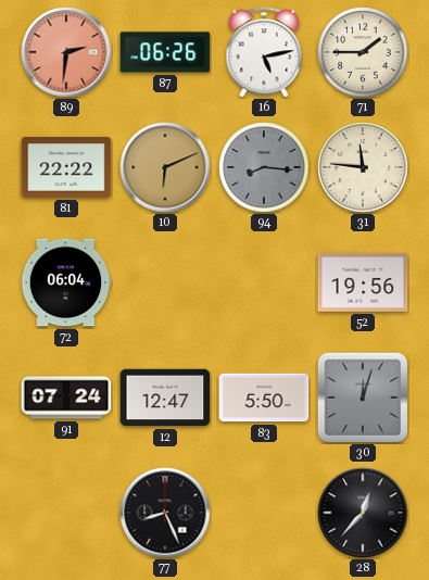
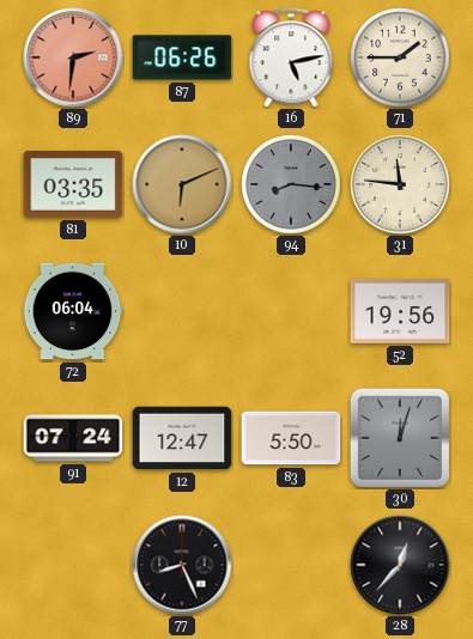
81: 22:22 -> 03:35 (73, 184)
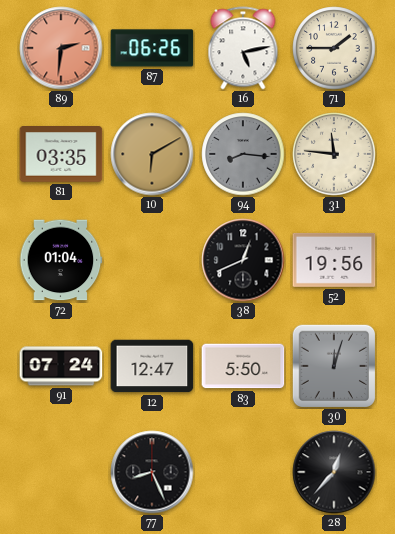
10: 6:11 -> 6:10 (152, 154)
72: 06:04 -> 01:04 (61, 260)
38: none -> 12:41 (243, 260)
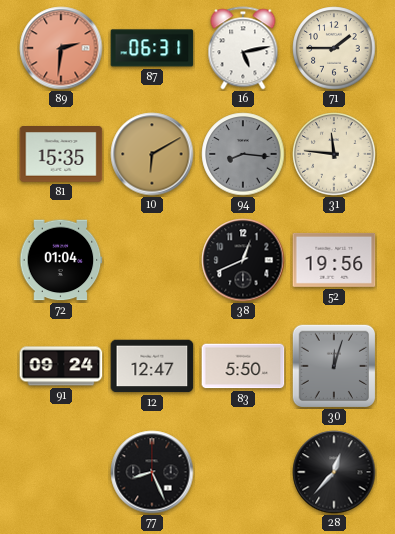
87: 06:26 -> 06:31 (152, 48)
81: 03:35 -> 15:35 (61, 154)
91: 07:24 -> 09:24 (61, 366)
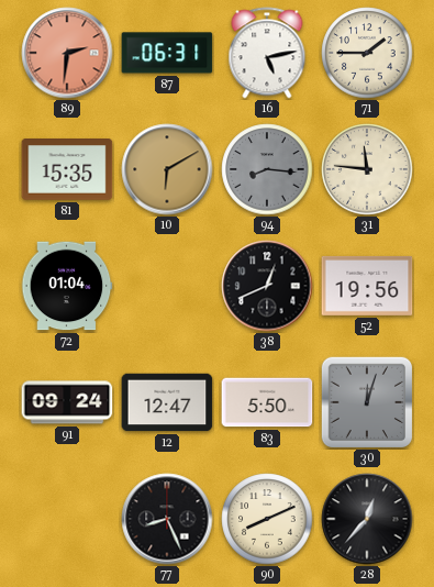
90: none -> 8:11 (267, 519)
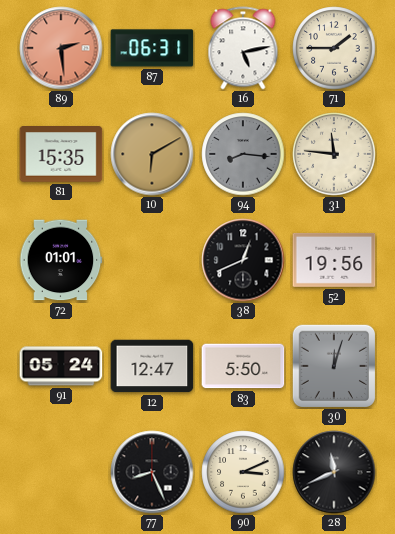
89: 2:31 -> 2:29 (61, 48)
72: 01:04 -> 01:01 (61, 260)
91: 09:24 -> 05:24 (61, 366)
90: 8:11 -> 3:11 (243, 472)
28: 12:37 -> 11:41 (334, 472)
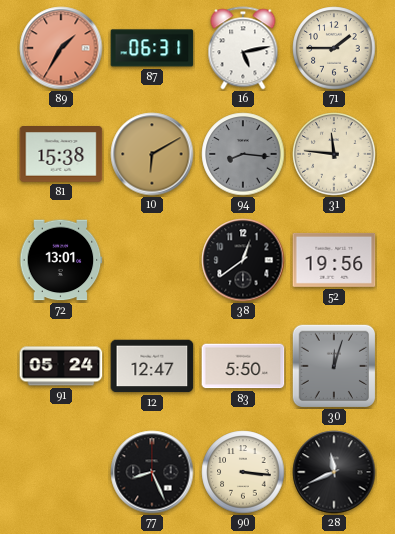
89: 2:29 -> 1:35 (61, 48)
81: 15:35 -> 15:38 (61, 154)
72: 01:01 -> 13:01 (61, 260)
38: 12:41 -> 12:39 (243, 260)
90: 3:11 -> 3:16 (243, 472)
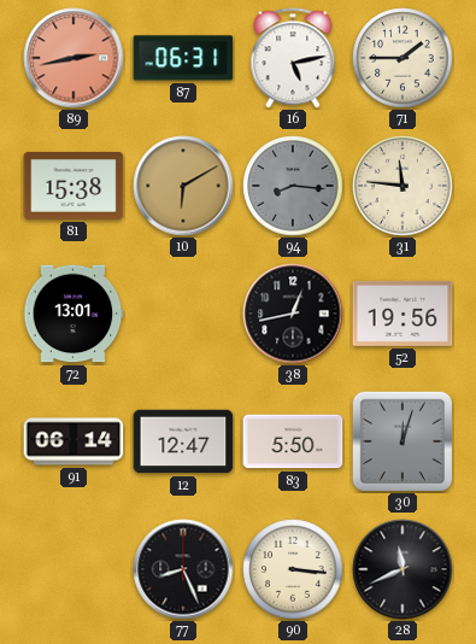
89: 1:35 -> 2:43 (74, 58)
38: 12:39 -> 12:43 (293, 314)
91: 05:24 -> 06:14 (74, 441)
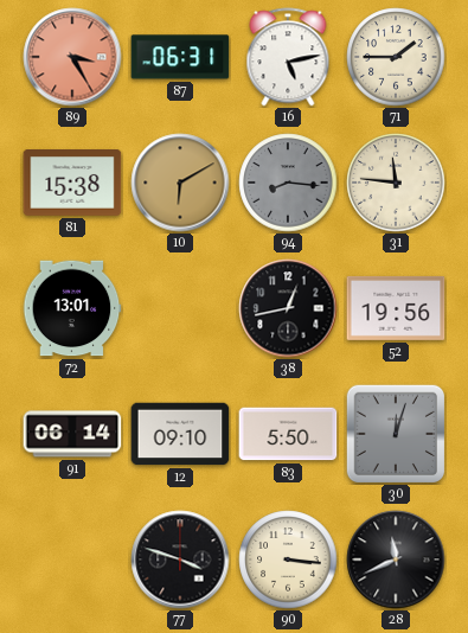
89: 2:43 -> 3:25 (72, 57)
12: 12:47 -> 09:10 (180, 434)
77: 8:26 -> 3:48 (180, 560)
